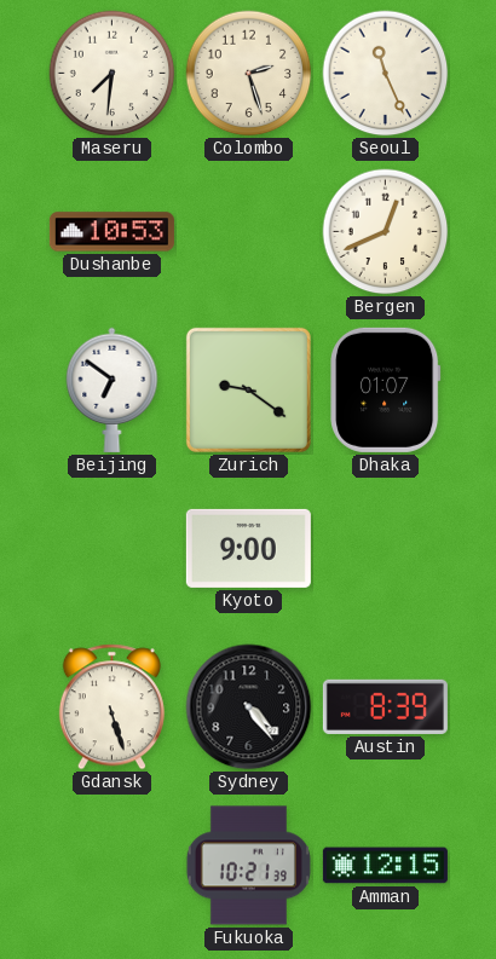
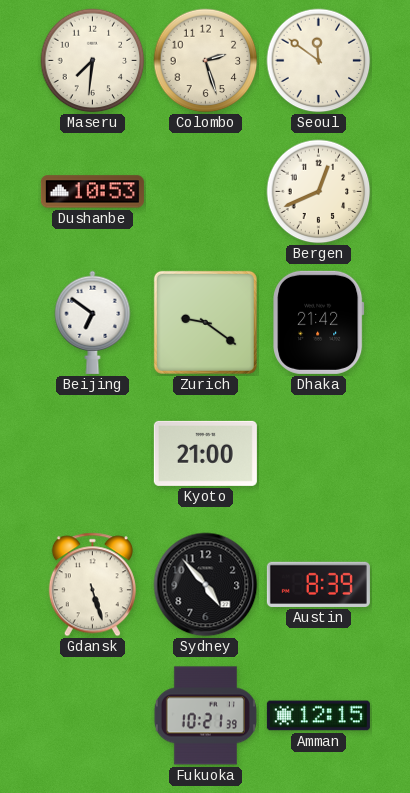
Seoul: 11:26 -> 11:51 (319, 61)
Dhaka: 01:07 -> 21:42 (319, 322)
Kyoto: 9:00 -> 21:00 (205, 453)
Sydney: 4:24 -> 4:53 (206, 585)
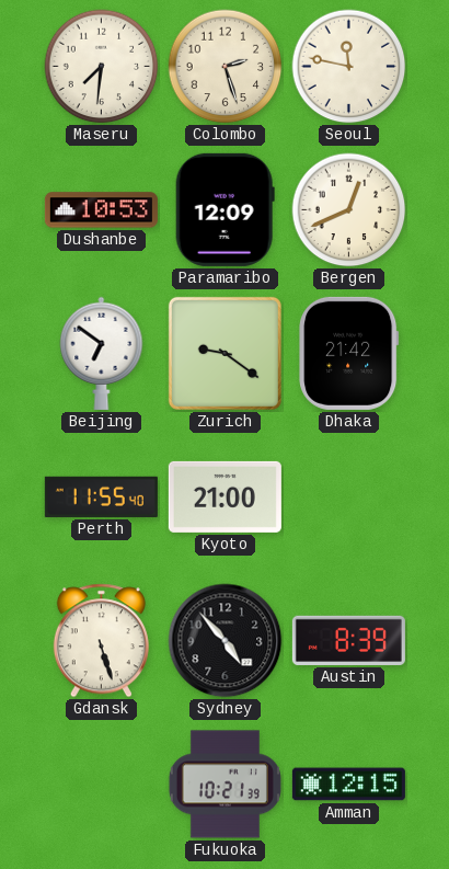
Seoul: 11:51 -> 11:47 (349, 67)
Paramaribo: none -> 12:09 (225, 209)
Perth: none -> 11:55 (101, 496)
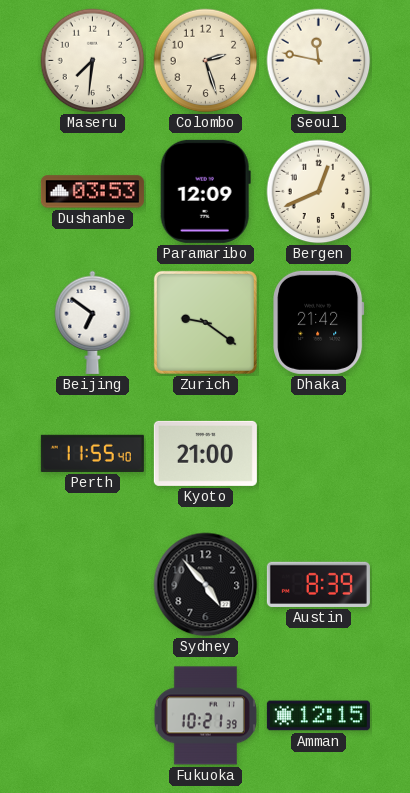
Dushanbe: 10:53 -> 03:53 (92, 192)
Gdansk: 5:27 -> none (101, 641)
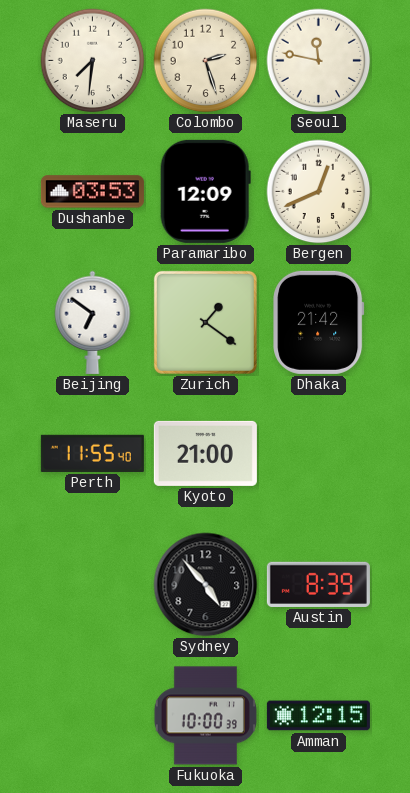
Zurich: 9:21 -> 1:21 (205, 322)
Fukuoka: 10:21 -> 10:00 (205, 716)
